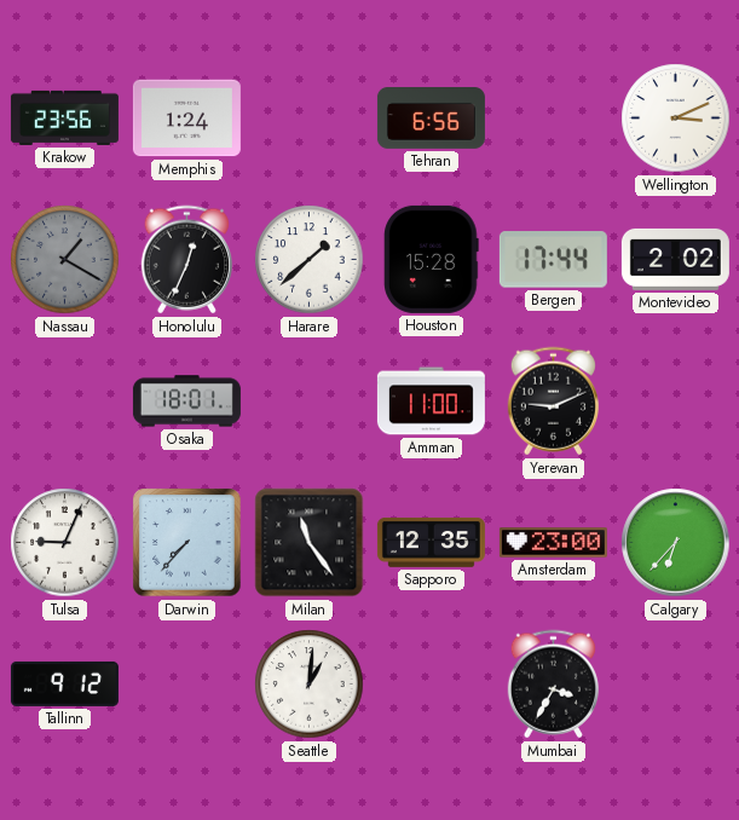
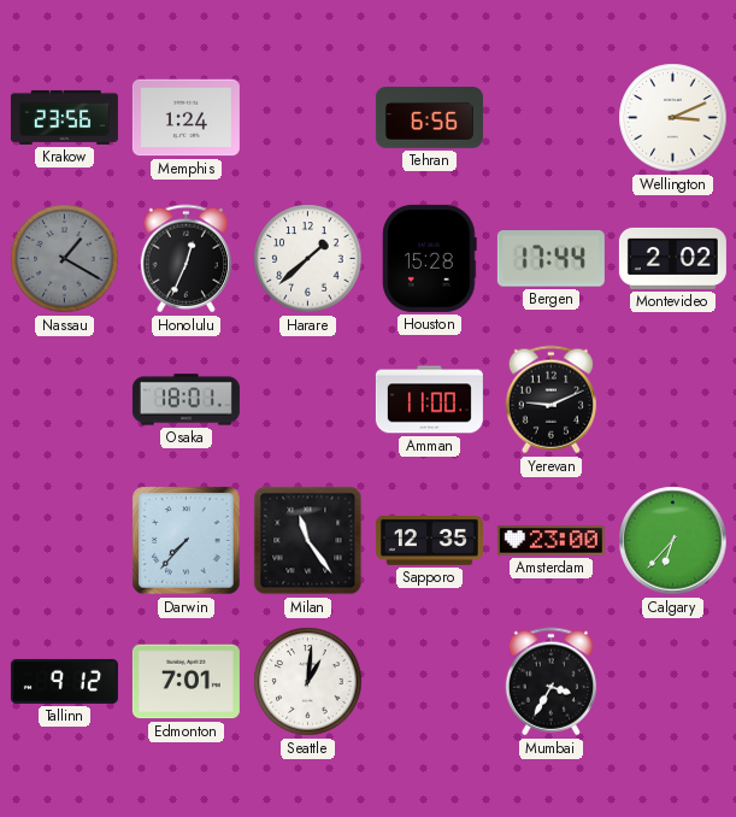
Tulsa: 9:04 -> none (65, 543)
Edmonton: none -> 7:01 (186, 682)
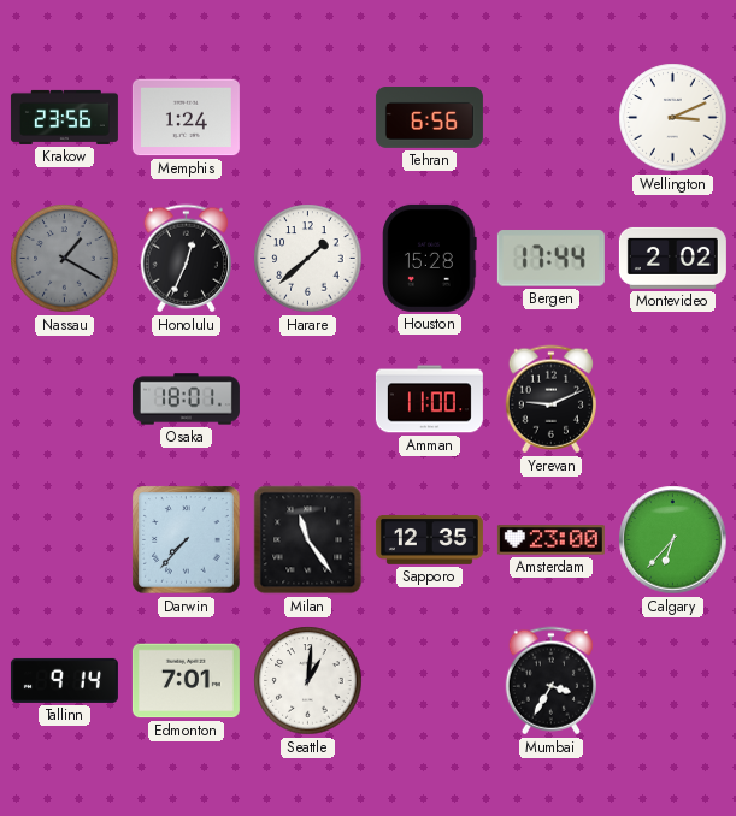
Tallinn: 9:12 -> 9:14 (64, 680)
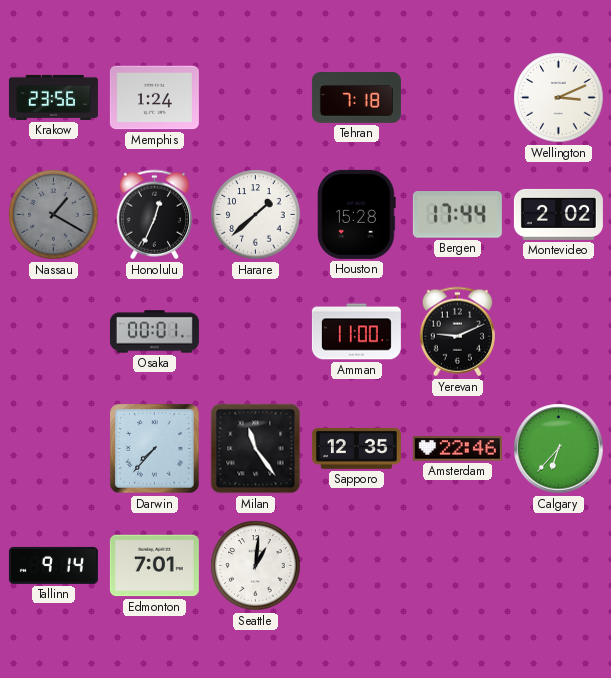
Tehran: 6:56 -> 7:18 (356, 98)
Osaka: 18:01 -> 00:01 (154, 332)
Amsterdam: 23:00 -> 22:46 (457, 449)
Mumbai: 3:35 -> none (550, 681)
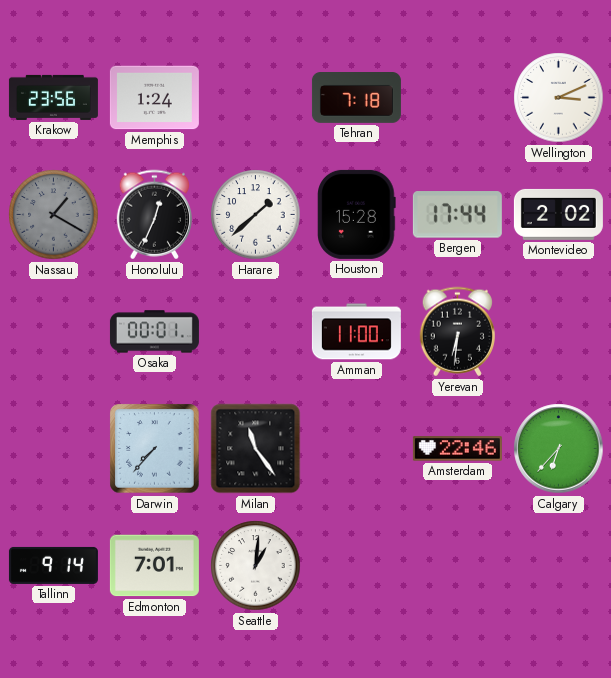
Yerevan: 9:11 -> 6:31 (457, 332)
Sapporo: 12:35 -> none (356, 449)
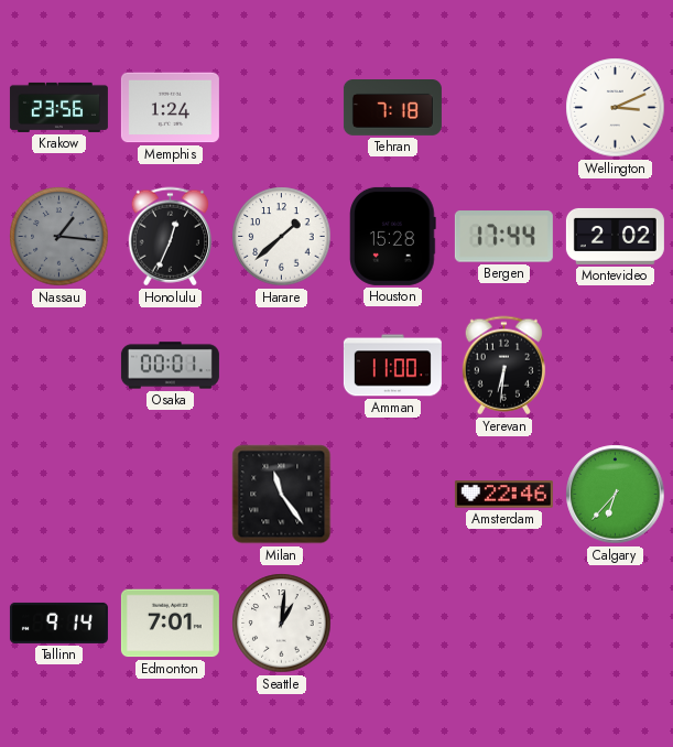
Nassau: 1:20 -> 1:16 (59, 237)
Darwin: 7:37 -> none (155, 449)
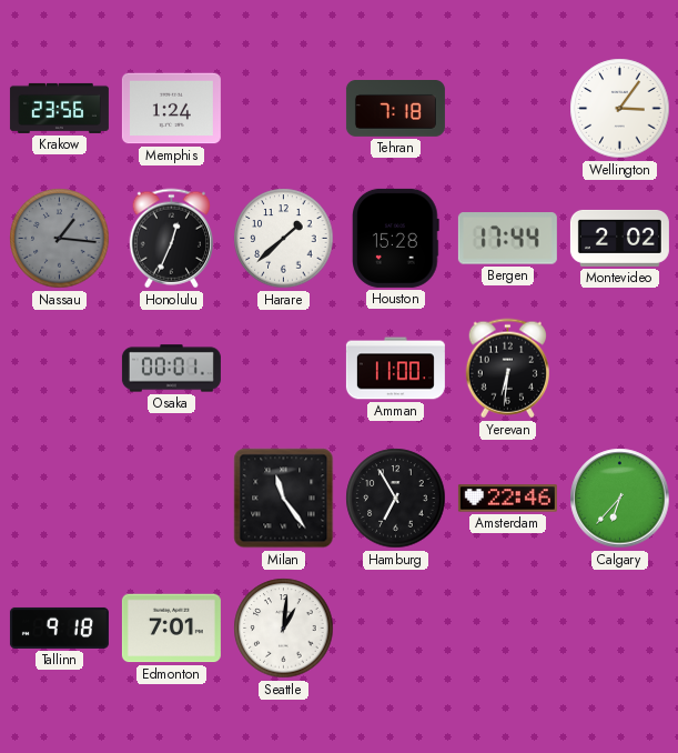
Wellington: 3:11 -> 3:06 (620, 109)
Hamburg: none -> 6:55 (396, 499)
Tallinn: 9:14 -> 9:18 (59, 627)
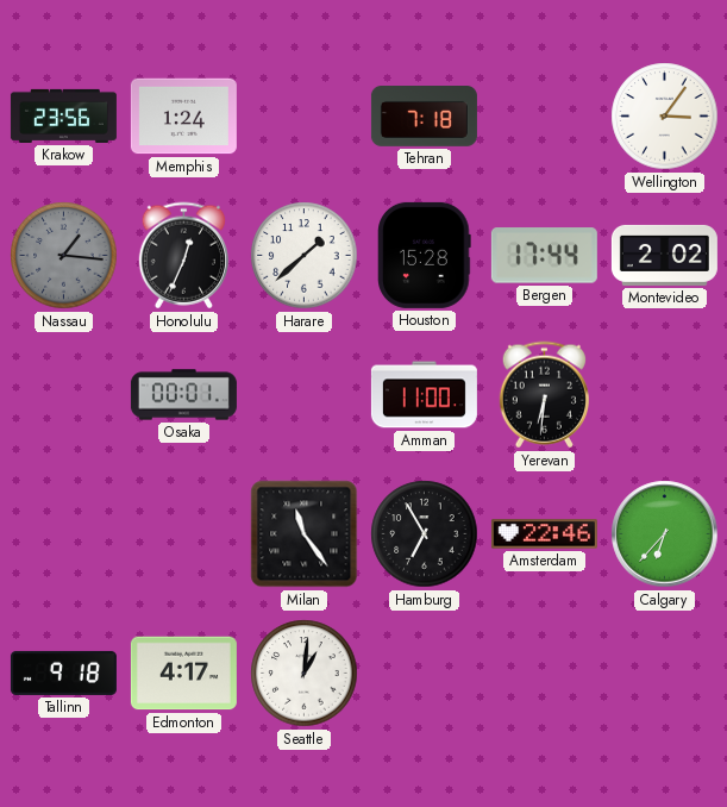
Edmonton: 7:01 -> 4:17 (183, 674)
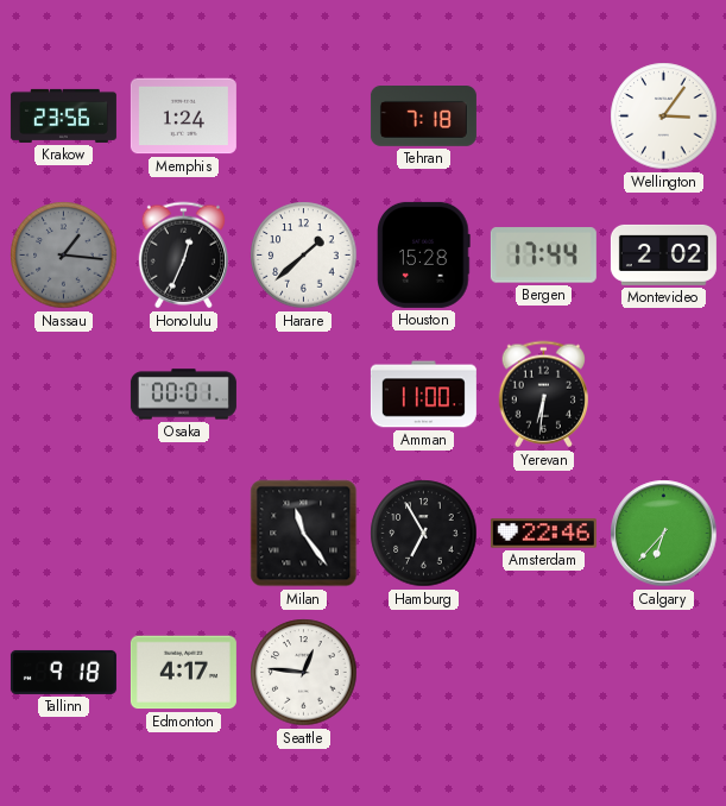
Seattle: 1:01 -> 12:46 (304, 673)
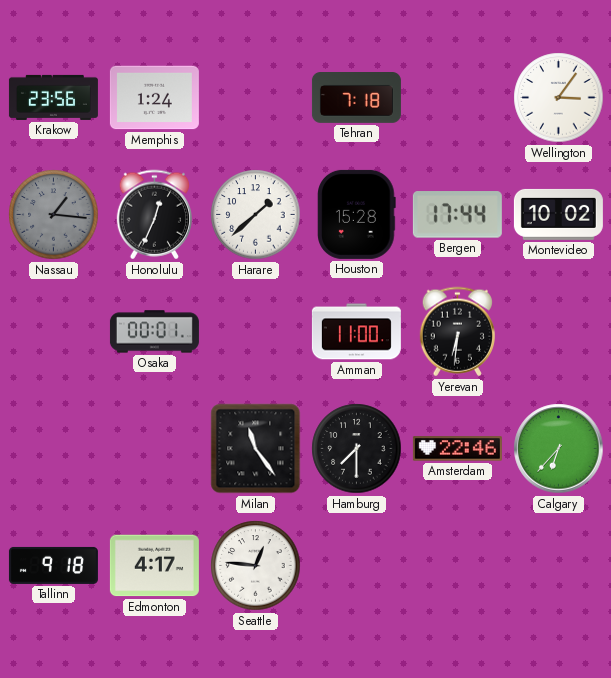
Montevideo: 2:02 -> 10:02 (558, 214)
Hamburg: 6:55 -> 7:30 (357, 449)
